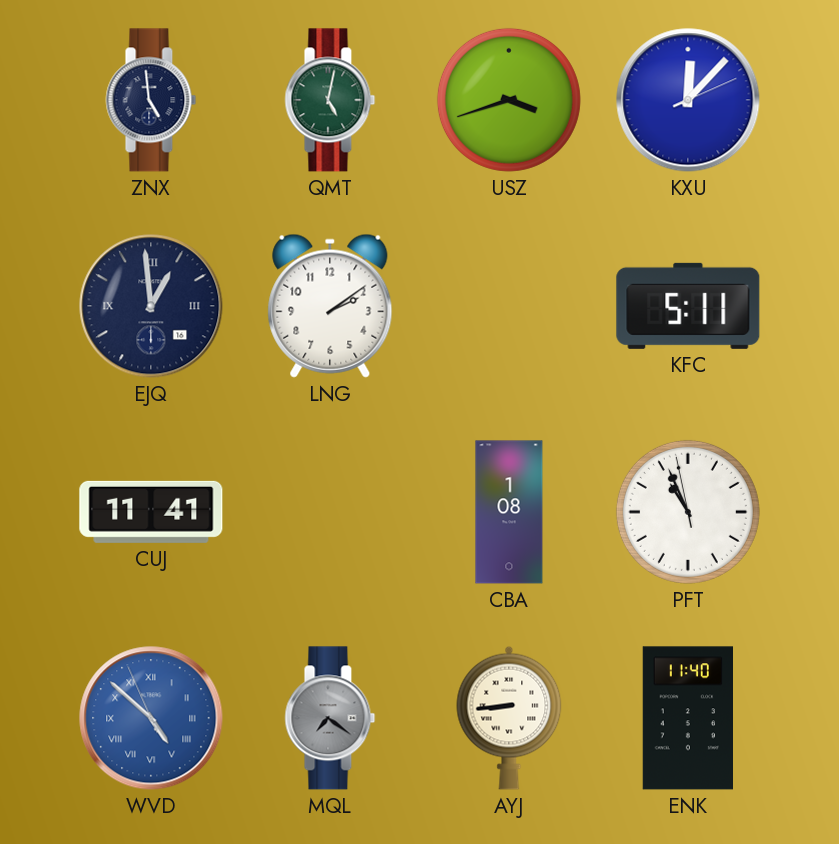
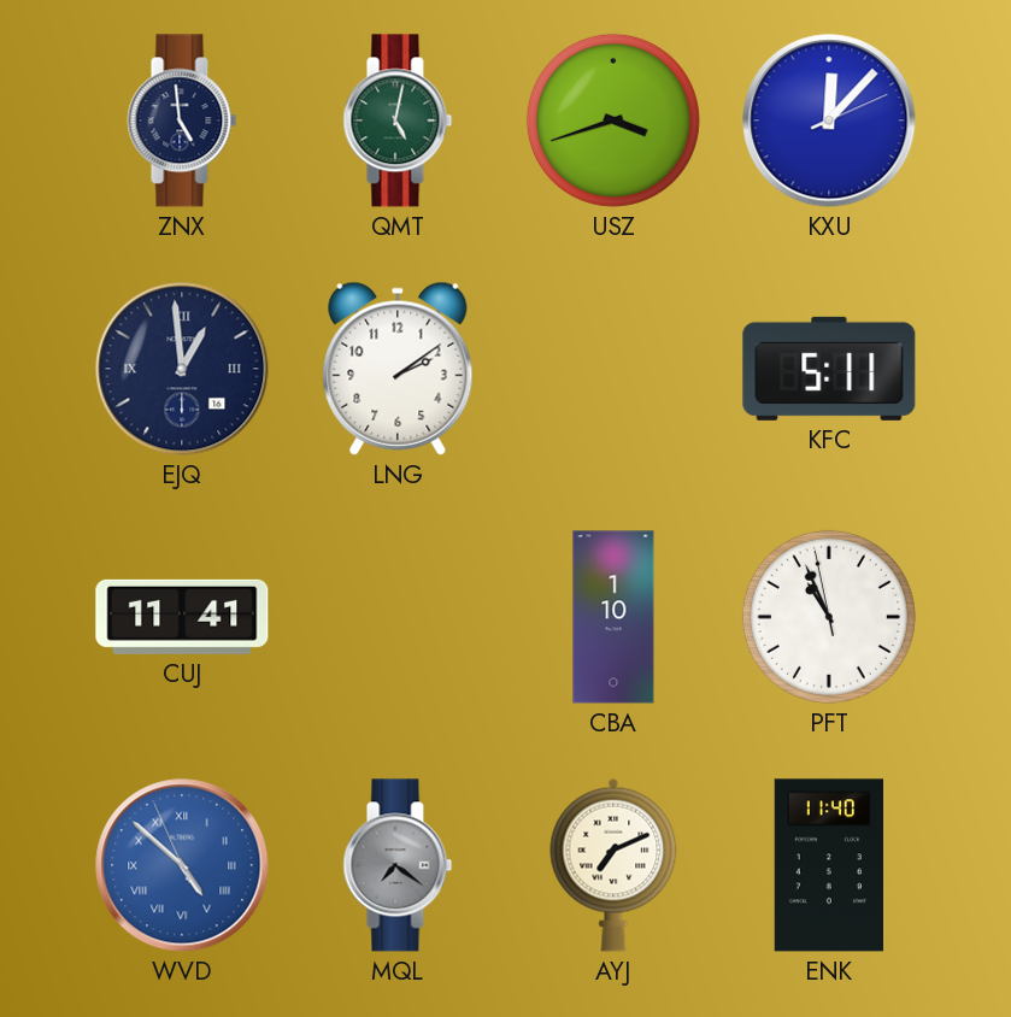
CBA: 1:08 -> 1:10 (613, 617)
AYJ: 8:44 -> 7:11 (613, 865)
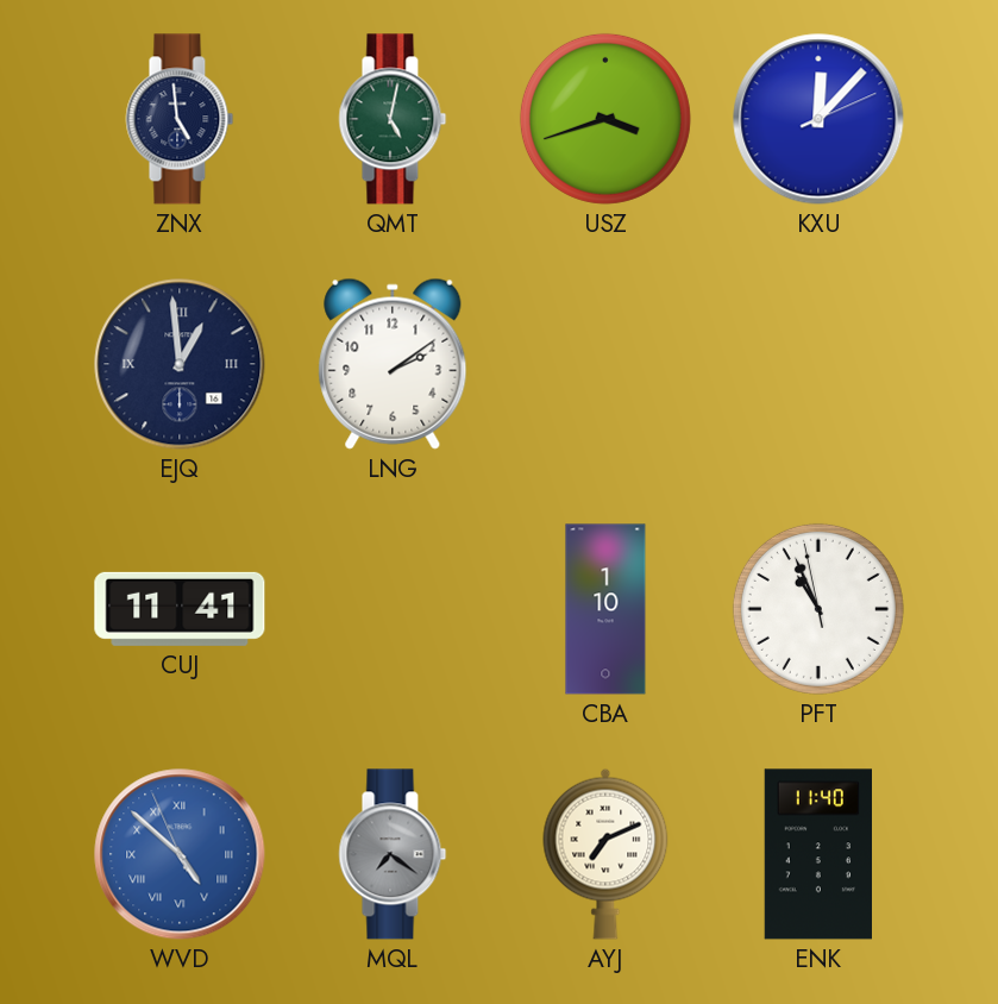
KFC: 5:11 -> none (829, 369)
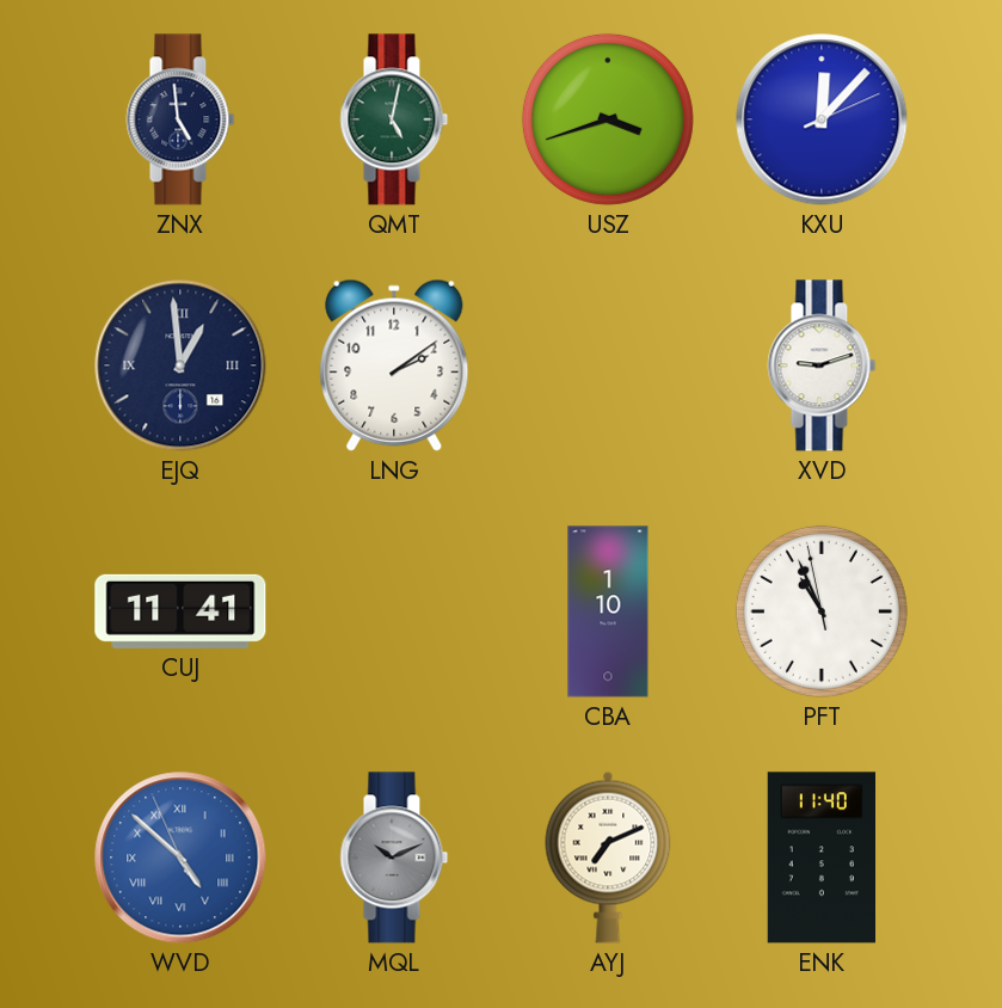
XVD: none -> 9:12 (822, 365)
MQL: 7:21 -> 10:11 (394, 858)
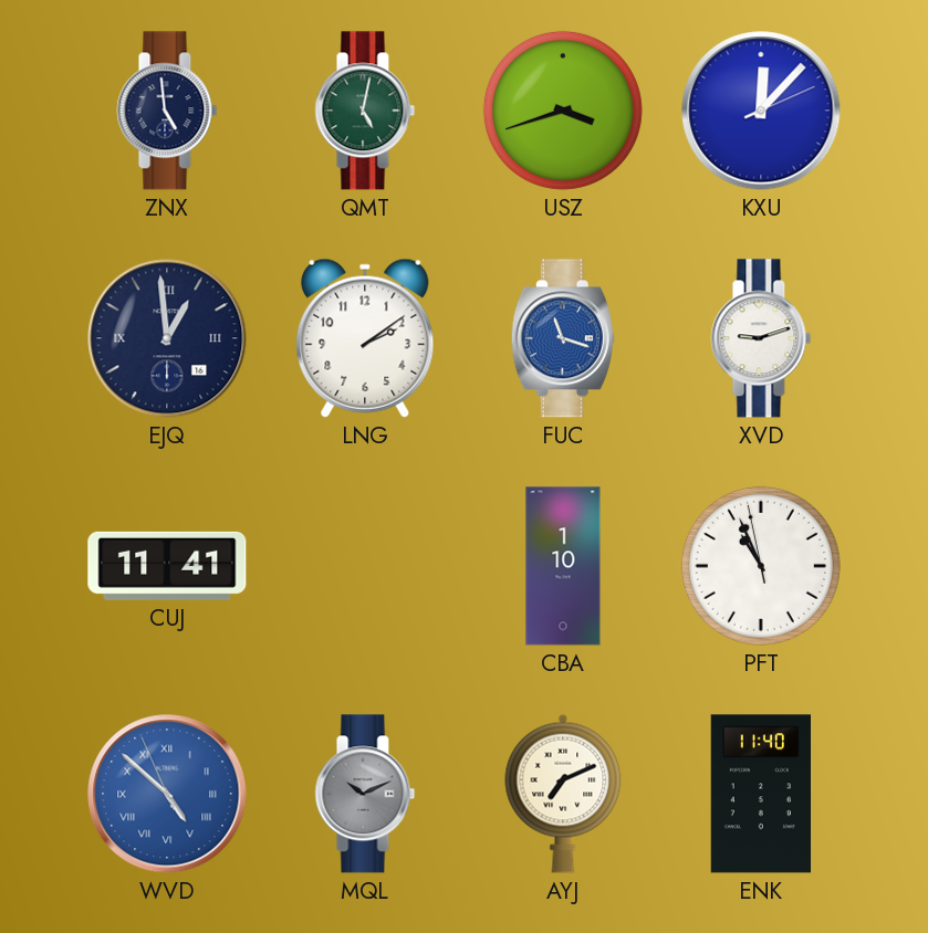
FUC: none -> 11:18 (563, 338)
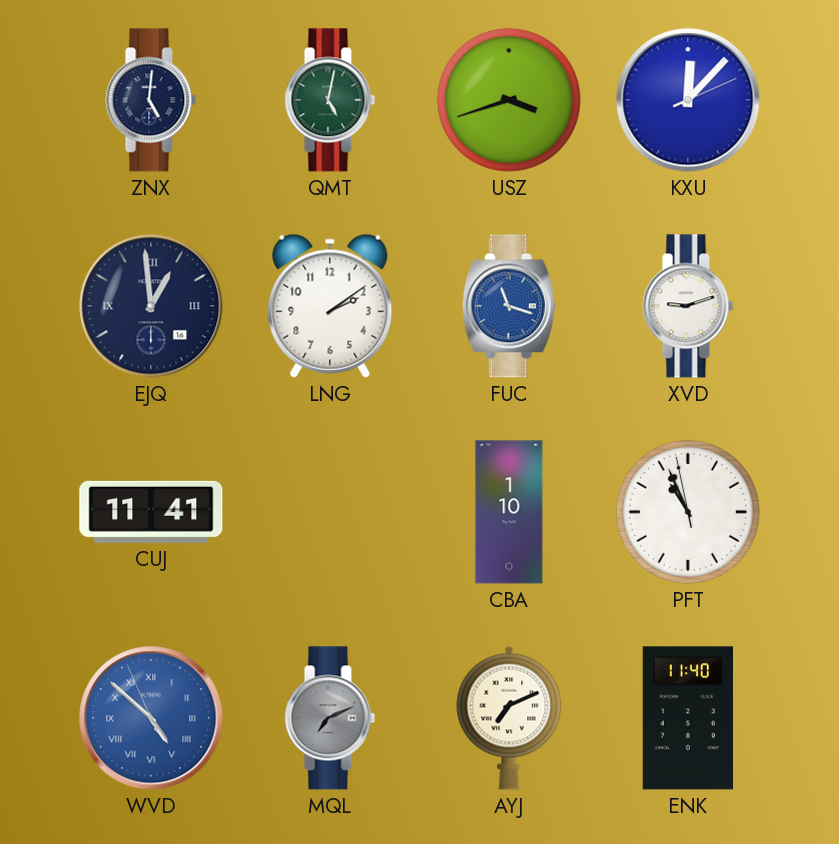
ZNX: 4:59 -> 5:01 (151, 100)
MQL: 10:11 -> 7:11 (330, 718)
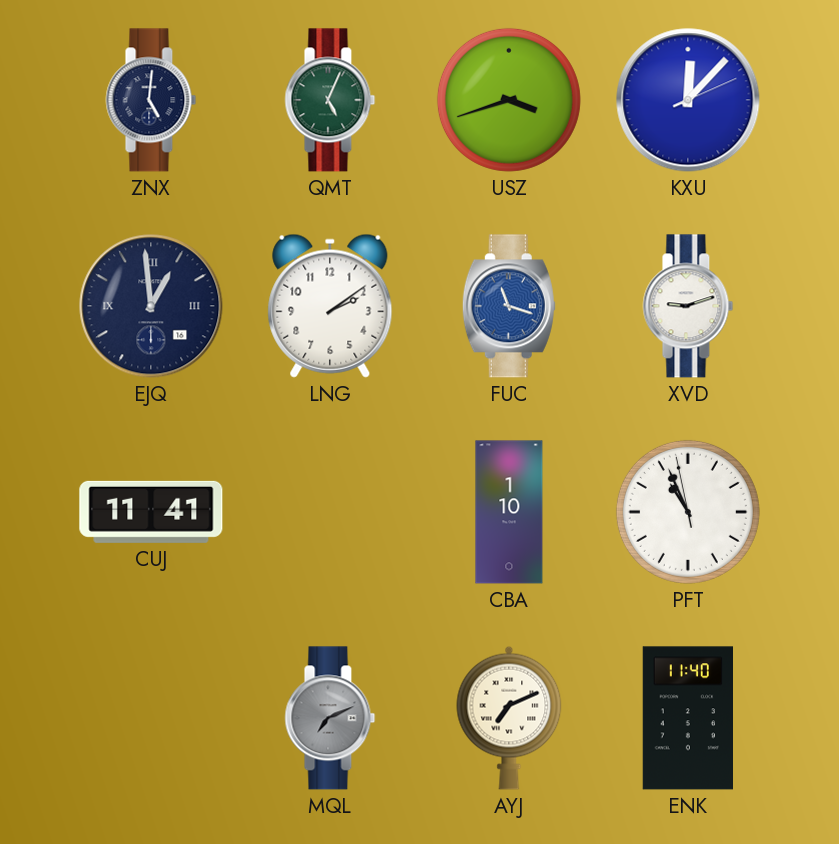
QMT: 5:02 -> 5:04 (330, 100)
WVD: 4:51 -> none (151, 718)
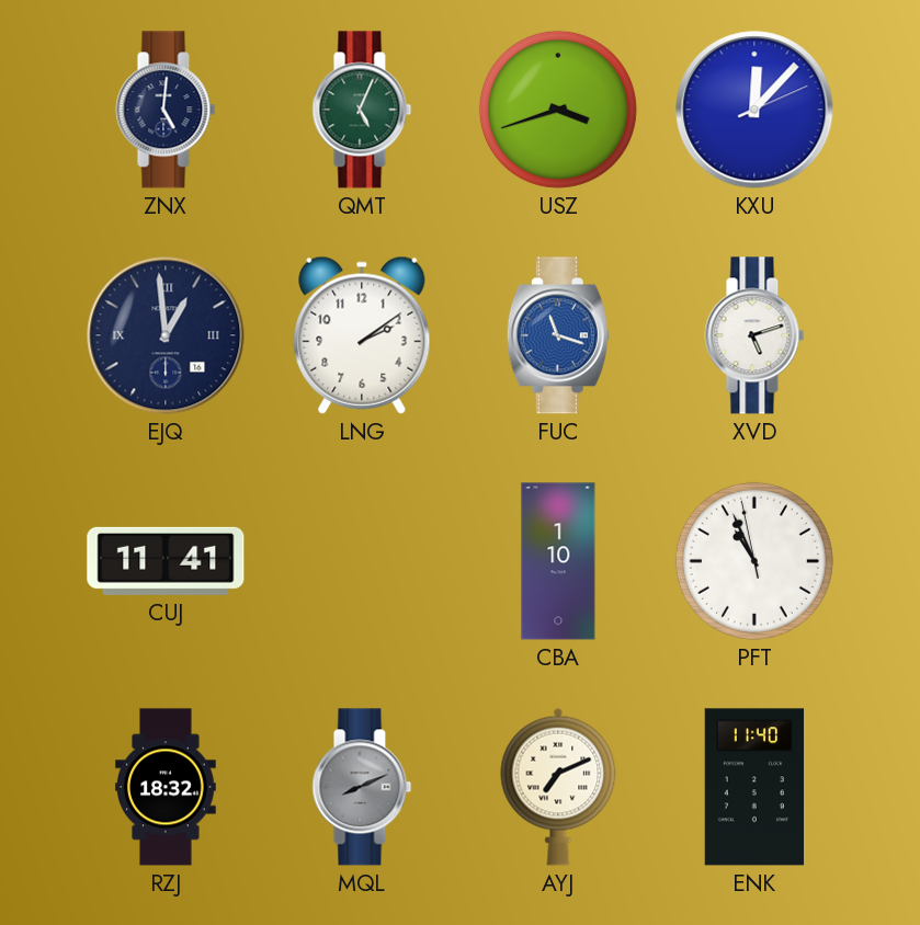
XVD: 9:12 -> 5:12 (754, 335)
RZJ: none -> 18:32 (167, 787)
MQL: 7:11 -> 8:11 (362, 787)
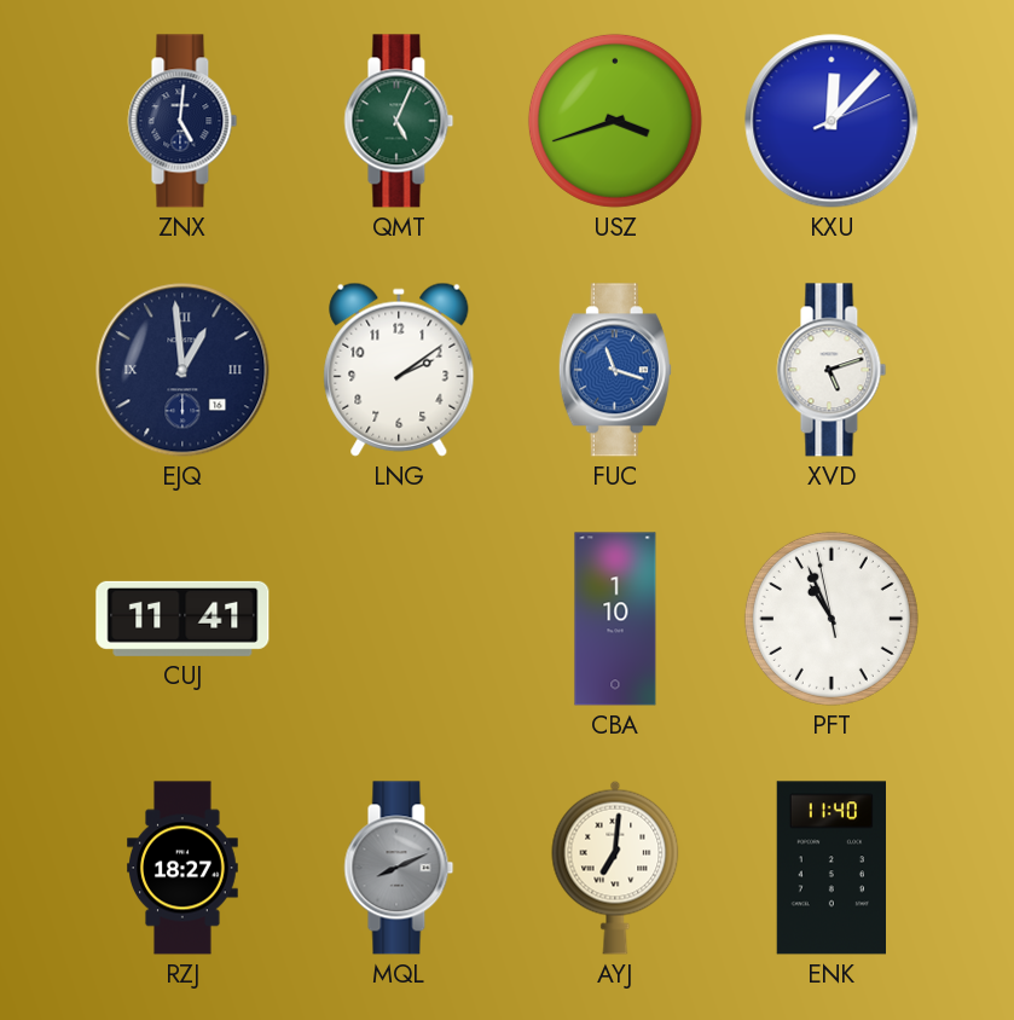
RZJ: 18:32 -> 18:27 (184, 868)
AYJ: 7:11 -> 7:01 (615, 868)
